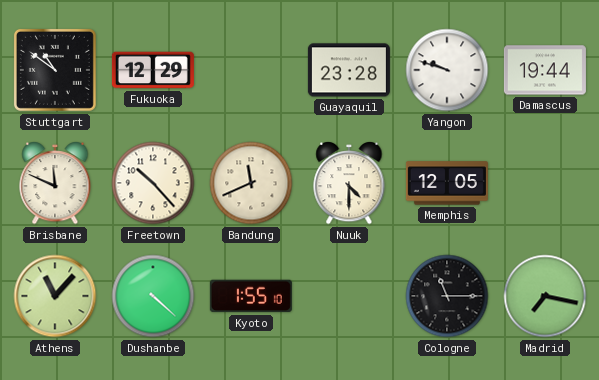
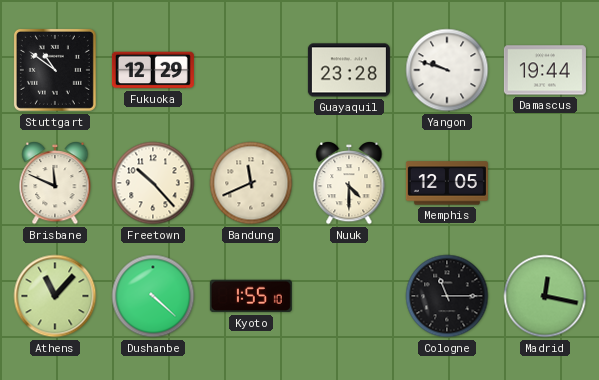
Madrid: 7:17 -> 12:17 (545, 296)
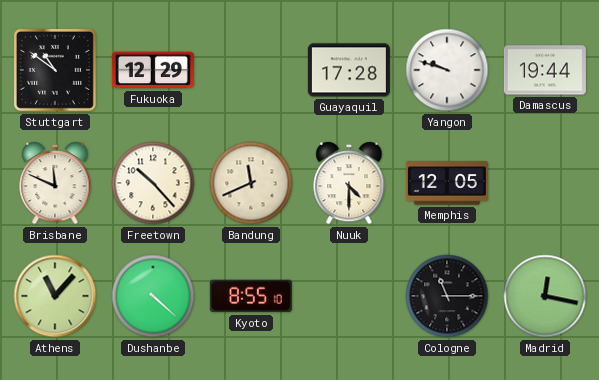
Guayaquil: 23:28 -> 17:28 (349, 70)
Kyoto: 1:55 -> 8:55 (251, 296)
